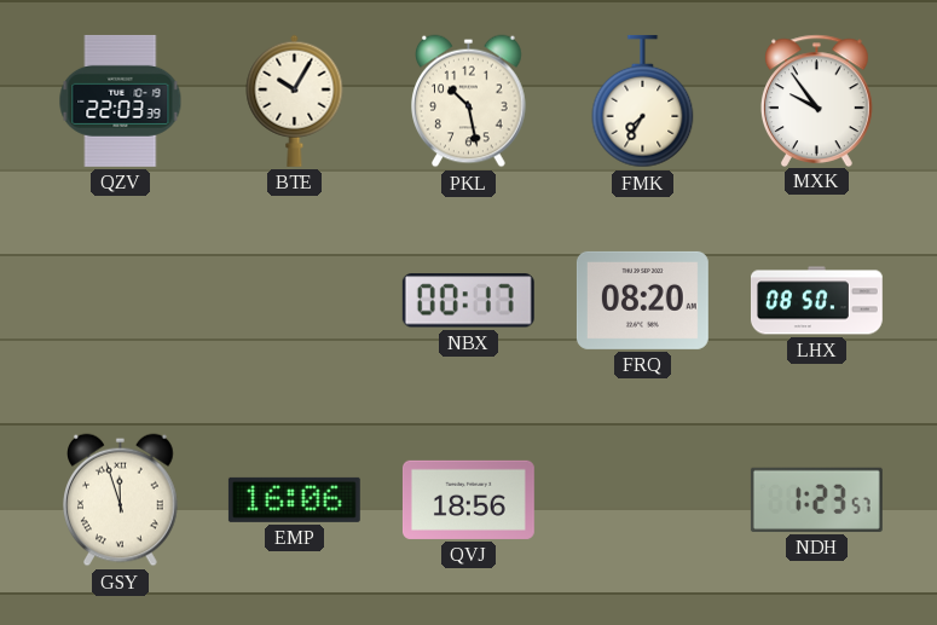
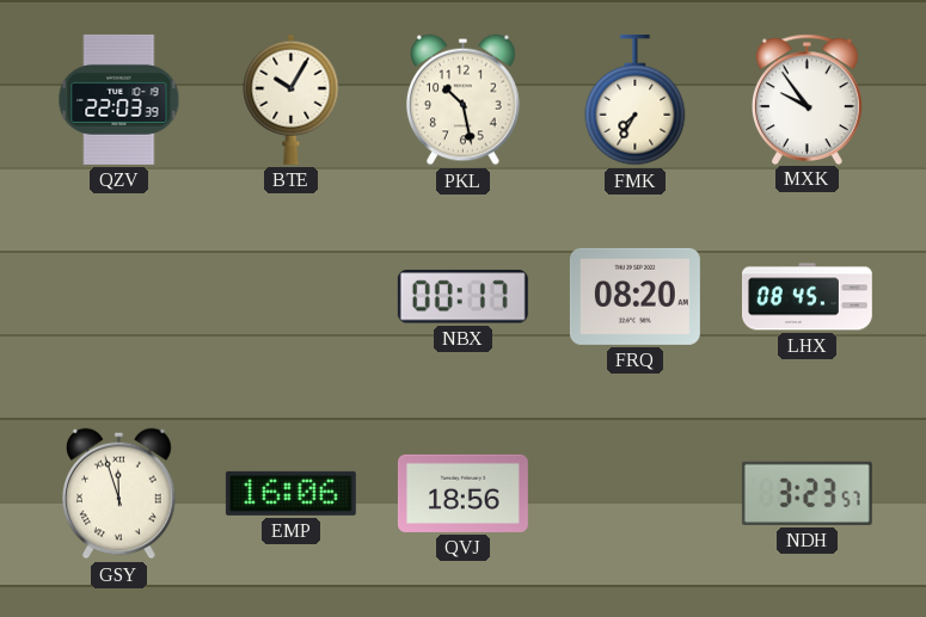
LHX: 08:50 -> 08:45 (807, 297)
NDH: 1:23 -> 3:23 (807, 493)
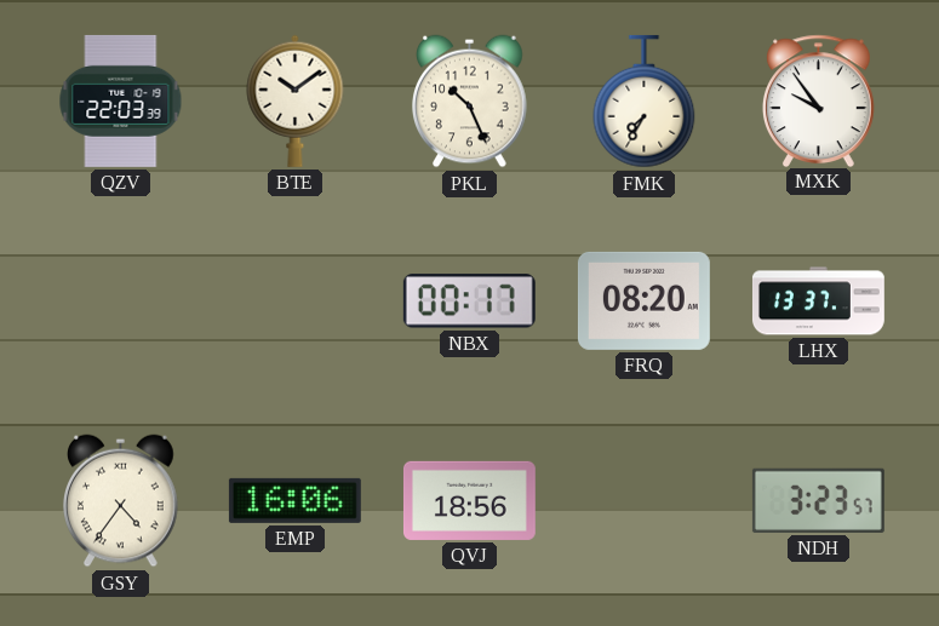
BTE: 10:05 -> 10:09 (296, 100)
PKL: 10:28 -> 10:26 (470, 102)
LHX: 08:45 -> 13:37 (818, 301)
GSY: 11:57 -> 4:36 (121, 501)
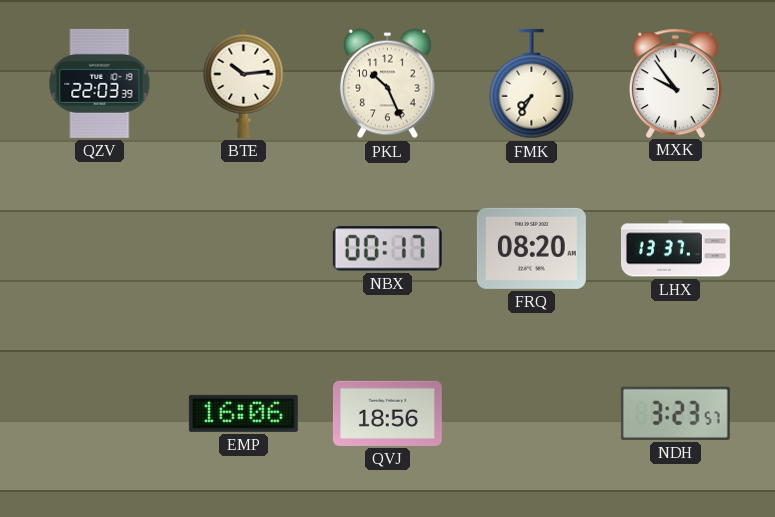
BTE: 10:09 -> 10:14 (244, 83)
GSY: 4:36 -> none (121, 501)
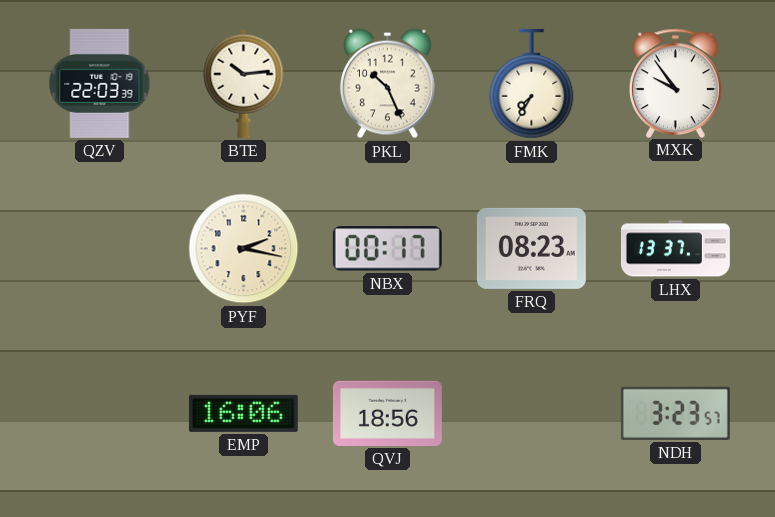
PYF: none -> 2:17 (244, 249)
FRQ: 08:20 -> 08:23 (531, 248)
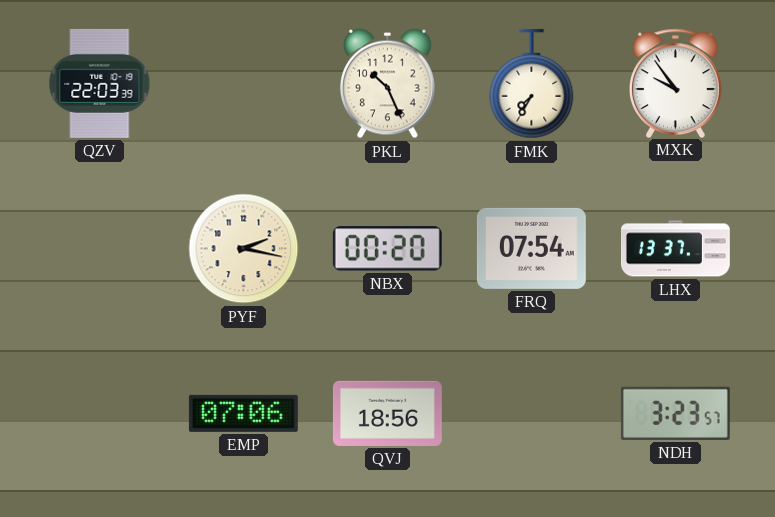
BTE: 10:14 -> none (244, 83)
NBX: 00:17 -> 00:20 (387, 249)
FRQ: 08:23 -> 07:54 (531, 248)
EMP: 16:06 -> 07:06 (243, 413)
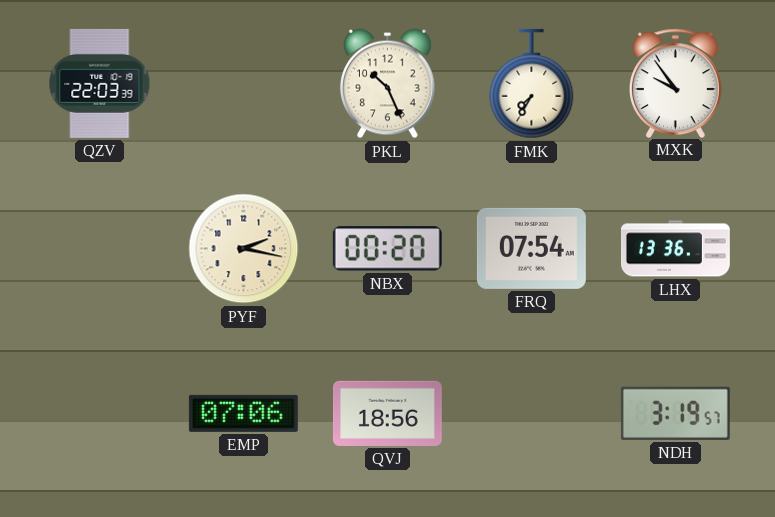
LHX: 13:37 -> 13:36 (675, 249)
NDH: 3:23 -> 3:19 (675, 413)
